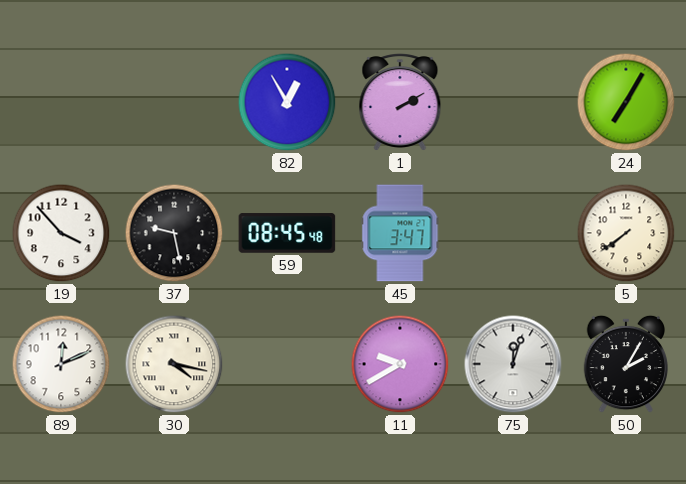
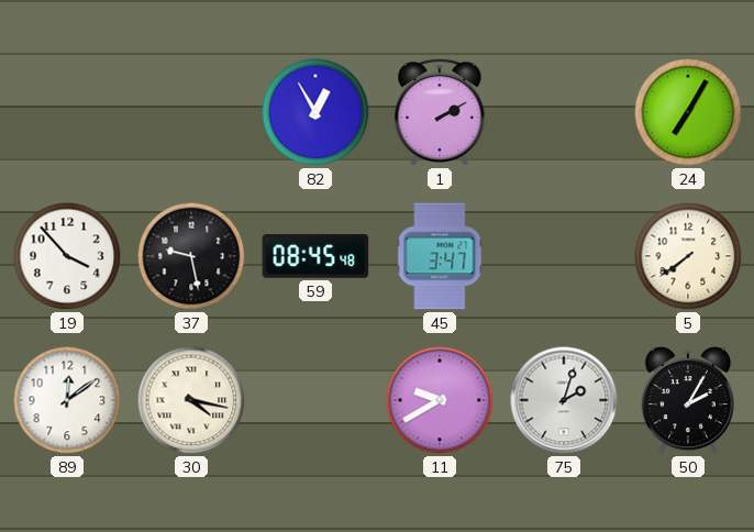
89: 12:11 -> 12:09 (67, 400)
75: 12:03 -> 2:03 (564, 400)
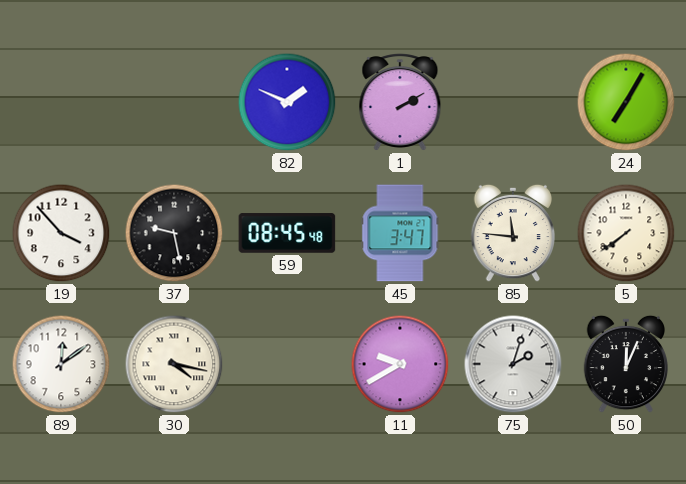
82: 12:55 -> 1:49 (287, 102)
85: none -> 11:46 (513, 233)
50: 2:05 -> 12:04 (626, 364)
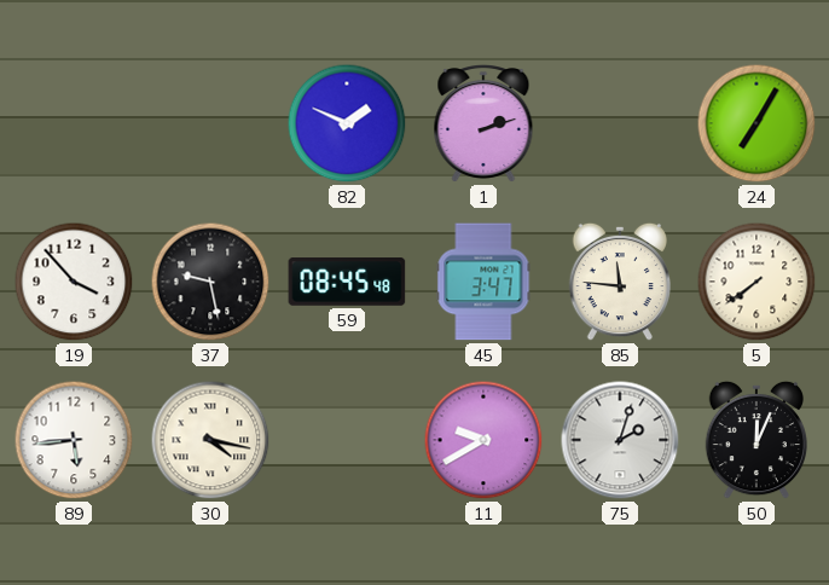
1: 2:10 -> 2:12 (483, 124)
89: 12:09 -> 5:44 (74, 440)
